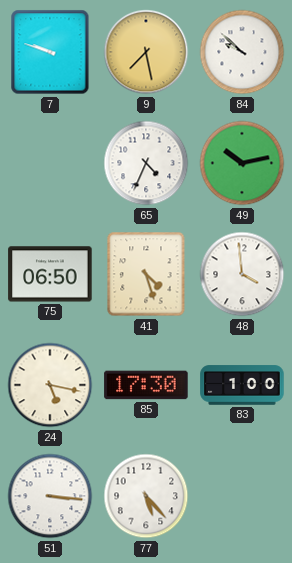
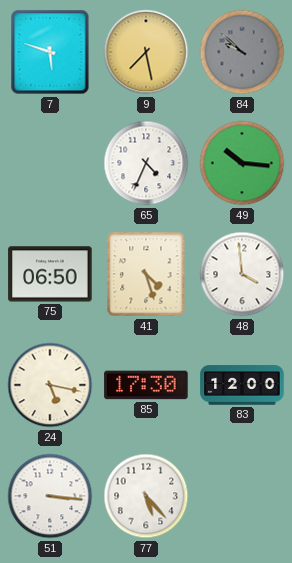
7: 9:48 -> 5:48 (50, 52)
84 dial: white -> grey (242, 52)
49: 10:13 -> 10:16 (242, 163)
83: 1:00 -> 12:00 (242, 385)
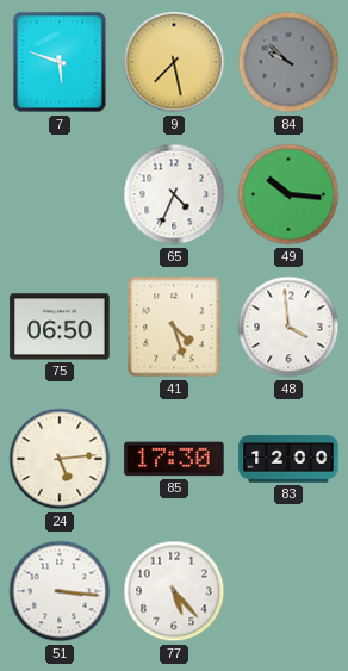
24: 5:17 -> 5:14 (60, 459)
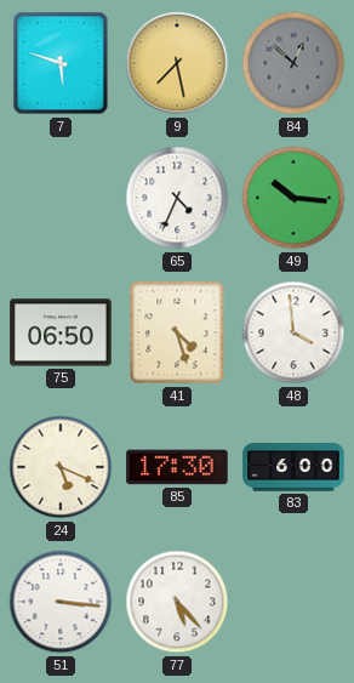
84: 9:52 -> 12:52 (293, 63)
24: 5:14 -> 5:19 (61, 467)
83: 12:00 -> 6:00 (293, 467)
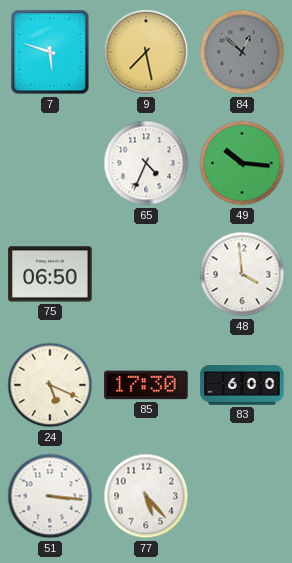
41: 4:27 -> none (177, 332)
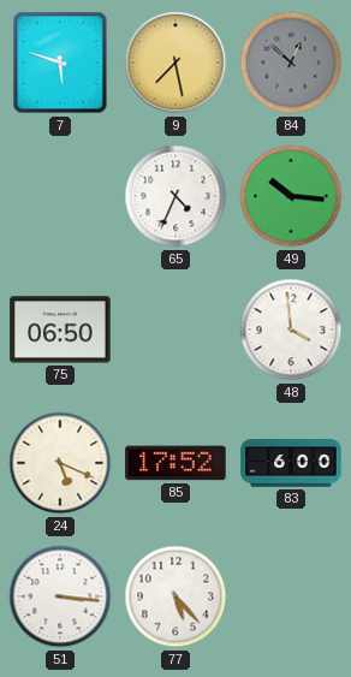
85: 17:30 -> 17:52 (175, 463)
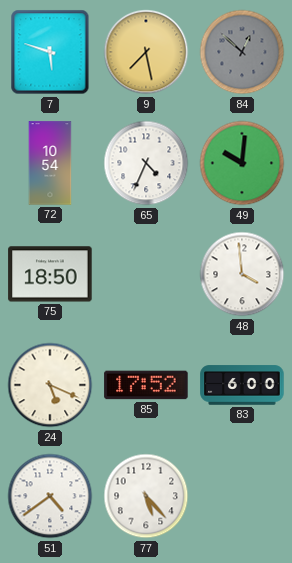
72: none -> 10:54 (50, 163)
49: 10:16 -> 10:01 (242, 163)
75: 06:50 -> 18:50 (50, 274)
51: 3:16 -> 4:39 (50, 496)
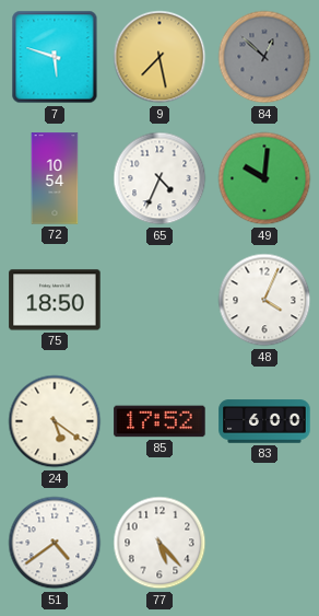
48: 3:59 -> 4:04 (264, 300)
24: 5:19 -> 5:21 (55, 421)
